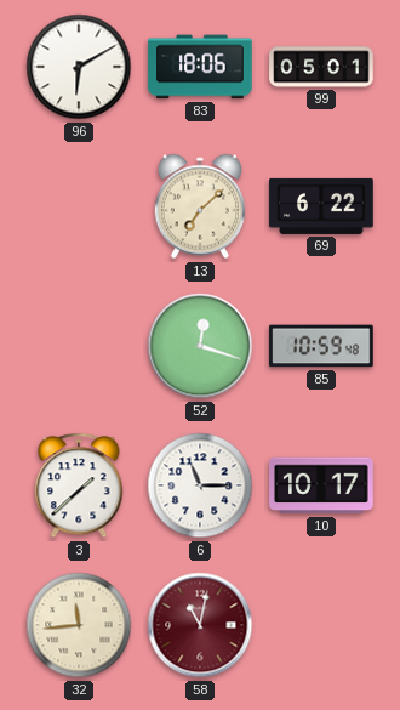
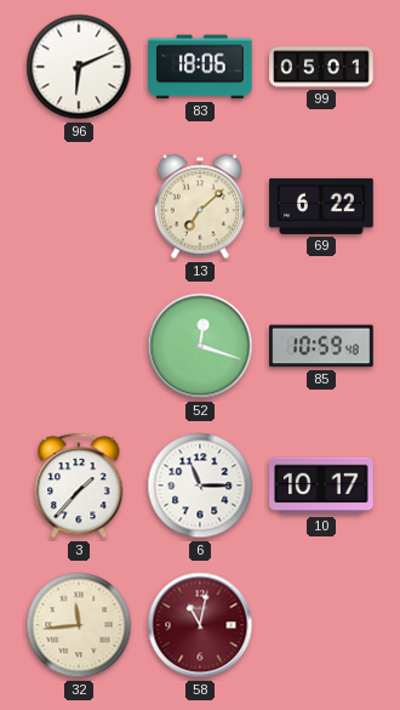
96: 6:10 -> 6:11 (79, 67)
3: 1:38 -> 1:37 (79, 485)
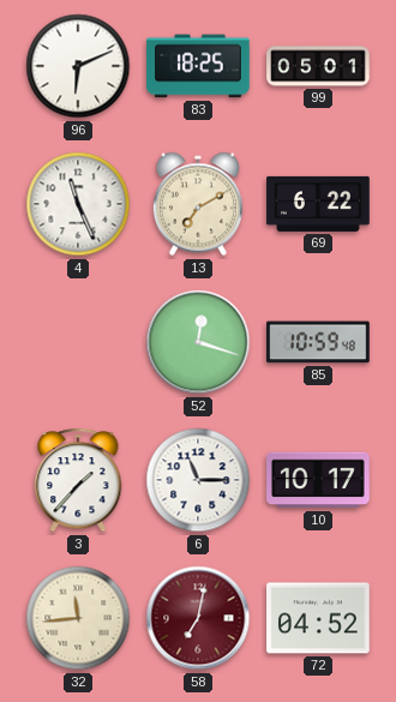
83: 18:06 -> 18:25 (198, 66)
4: none -> 11:26 (78, 204)
13: 7:08 -> 7:10 (198, 204)
58: 11:02 -> 7:02 (198, 618)
72: none -> 04:52 (318, 618)
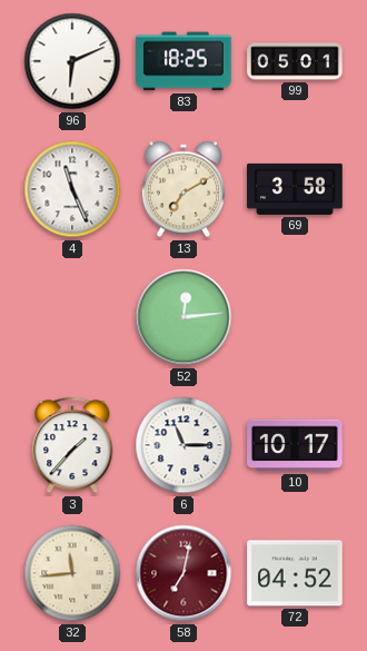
69: 6:22 -> 3:58 (295, 189)
52: 12:18 -> 12:14 (183, 317)
85: 10:59 -> none (318, 342)
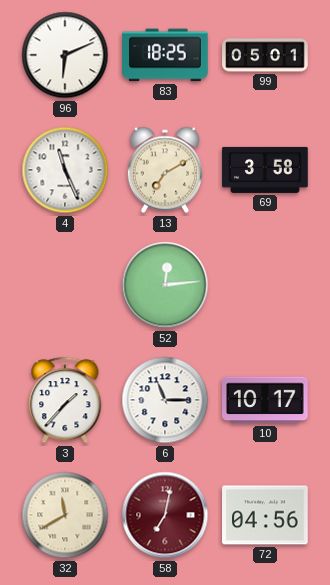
32: 11:44 -> 11:40 (65, 515)
72: 04:52 -> 04:56 (265, 515)
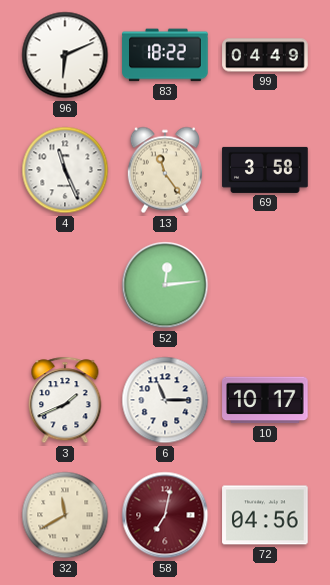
83: 18:25 -> 18:22 (165, 55)
99: 05:01 -> 04:49 (265, 55)
13: 7:10 -> 11:24 (165, 170)
3: 1:37 -> 1:41 (65, 400)
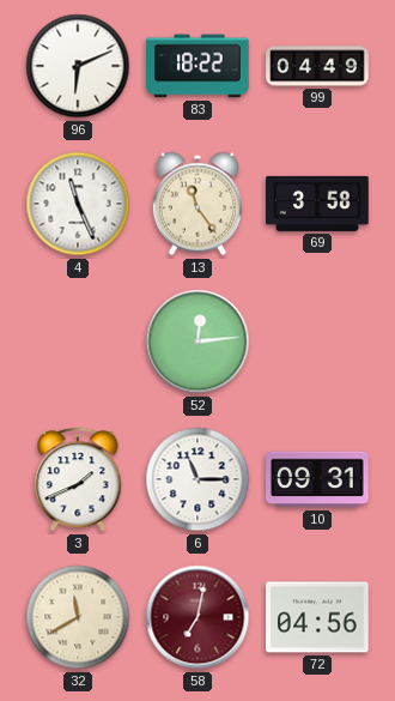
10: 10:17 -> 09:31 (317, 479)
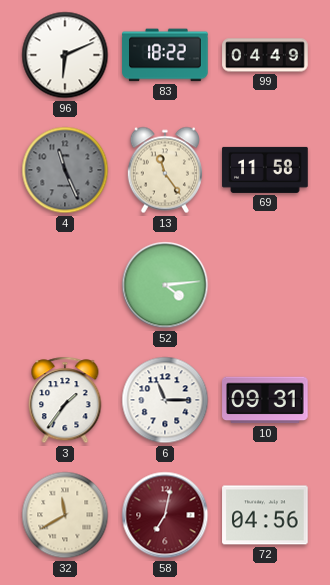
4 dial: white -> grey (65, 170)
69: 3:58 -> 11:58 (265, 170)
52: 12:14 -> 4:14 (165, 285)
3: 1:41 -> 1:36 (65, 400)
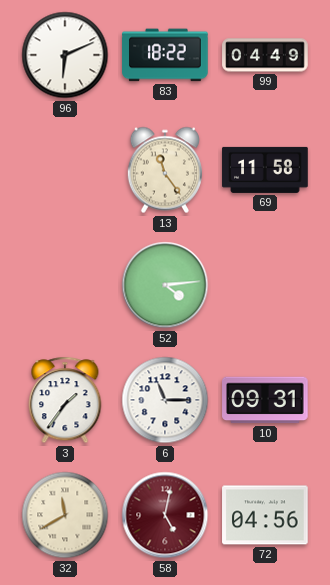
4: 11:26 -> none (65, 170)
58: 7:02 -> 5:02 (165, 515)
